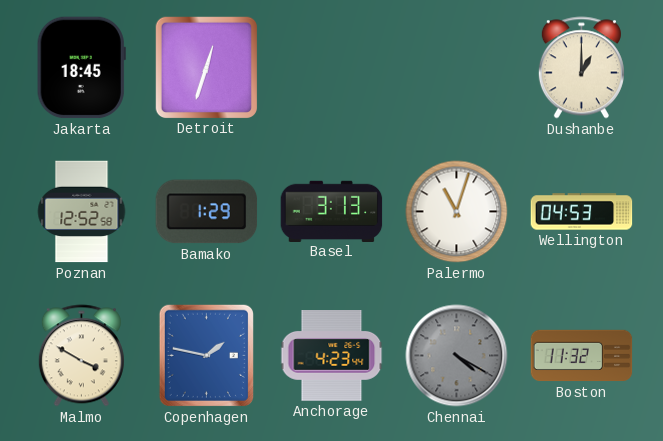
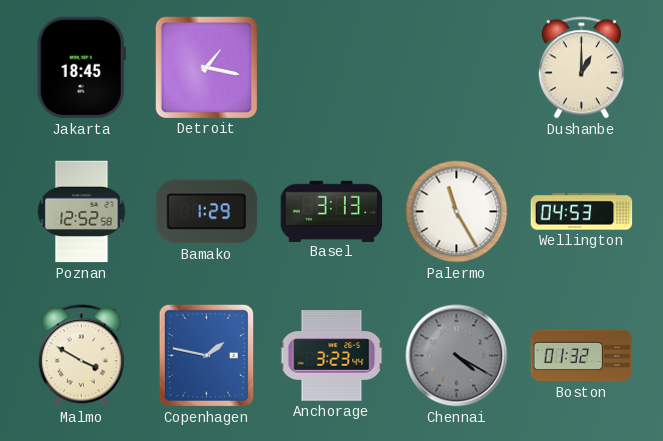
Detroit: 12:33 -> 1:17 (206, 67)
Palermo: 11:03 -> 11:25 (457, 212)
Anchorage: 4:23 -> 3:23 (332, 356)
Boston: 11:32 -> 01:32 (582, 356)
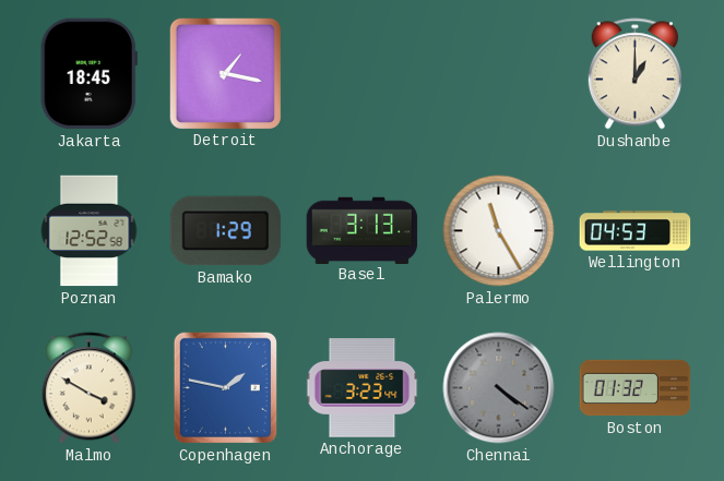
Chennai: 4:20 -> 4:21 (499, 388)
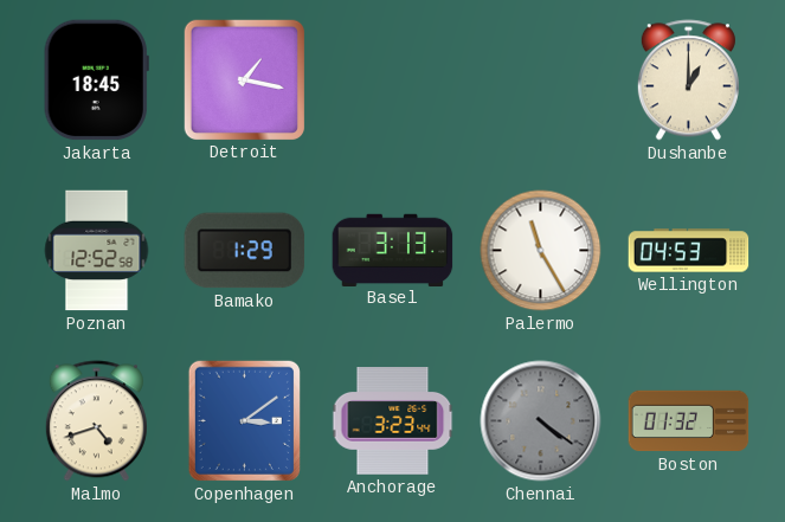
Malmo: 3:50 -> 4:42 (96, 421)
Copenhagen: 1:47 -> 3:09 (244, 420)
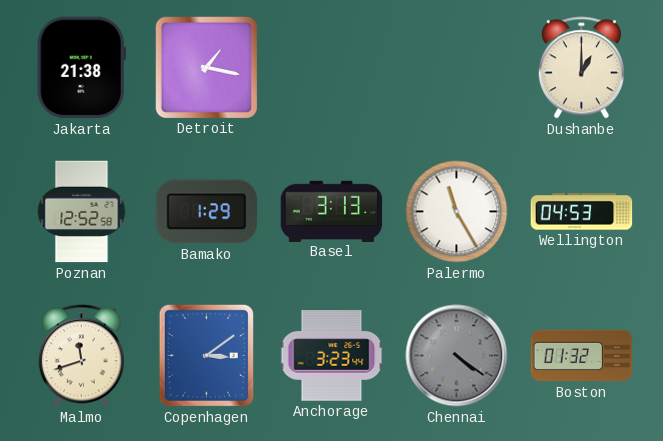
Jakarta: 18:45 -> 21:38 (81, 68)
Malmo: 4:42 -> 11:42 (81, 356)
